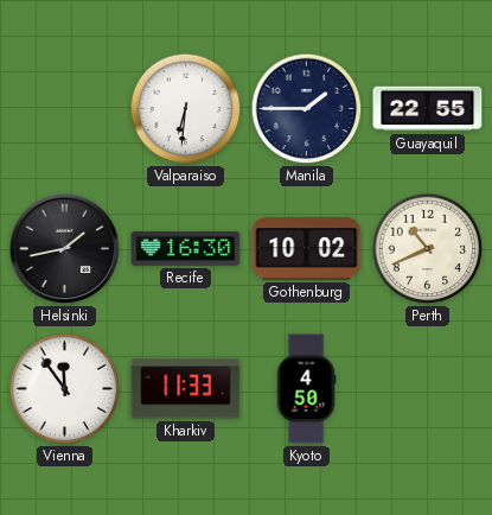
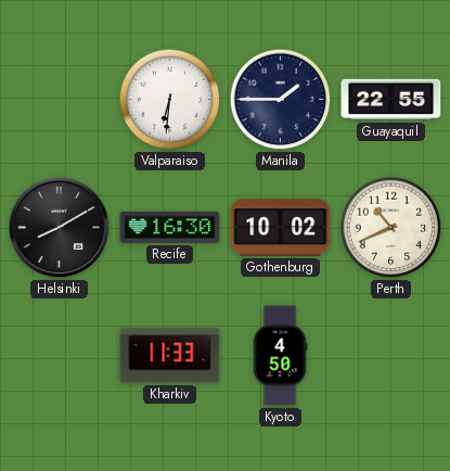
Helsinki: 1:43 -> 8:10 (60, 228)
Vienna: 11:54 -> none (65, 389)
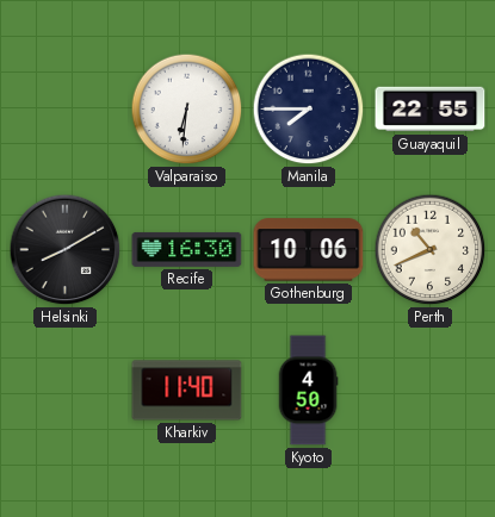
Manila: 1:45 -> 7:45 (309, 110)
Gothenburg: 10:02 -> 10:06 (309, 250)
Kharkiv: 11:33 -> 11:40 (187, 391)
